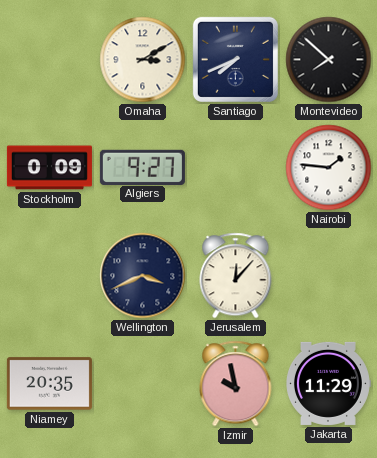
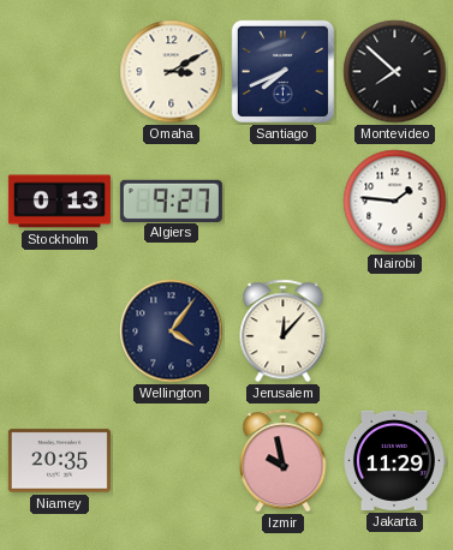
Stockholm: 0:09 -> 0:13 (59, 202)
Wellington: 3:41 -> 4:06 (172, 331)
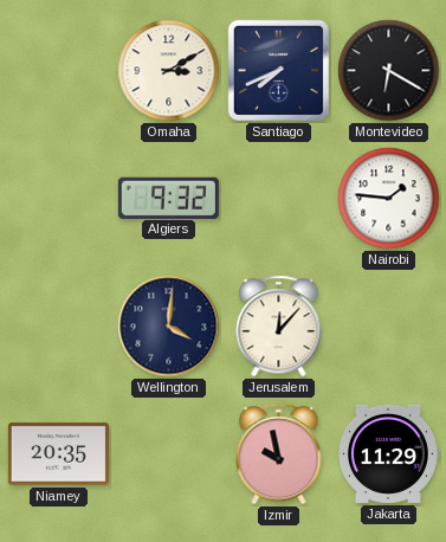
Montevideo: 7:52 -> 6:20 (389, 71)
Stockholm: 0:13 -> none (59, 202)
Algiers: 9:27 -> 9:32 (168, 198)
Wellington: 4:06 -> 4:01 (169, 327)
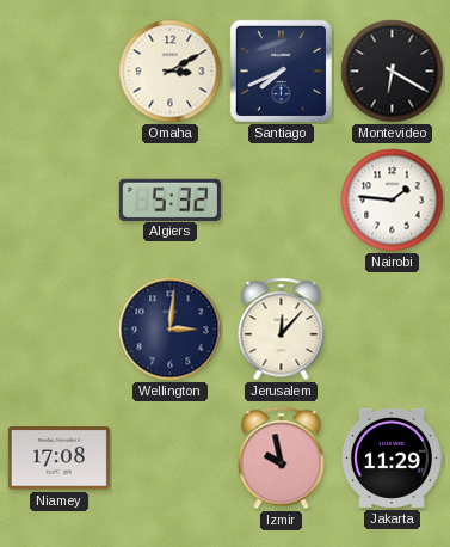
Algiers: 9:32 -> 5:32 (169, 199)
Wellington: 4:01 -> 3:01 (171, 330)
Niamey: 20:35 -> 17:08 (58, 459)
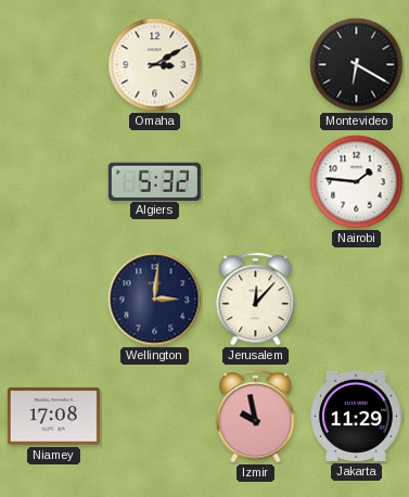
Santiago: 7:41 -> none (281, 70)
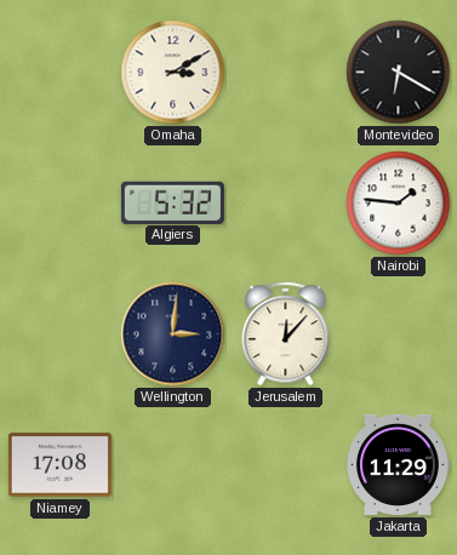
Izmir: 9:58 -> none (256, 417)
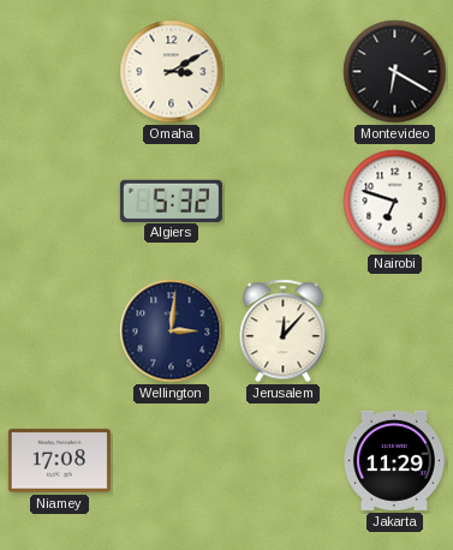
Nairobi: 1:46 -> 6:48 (395, 202)
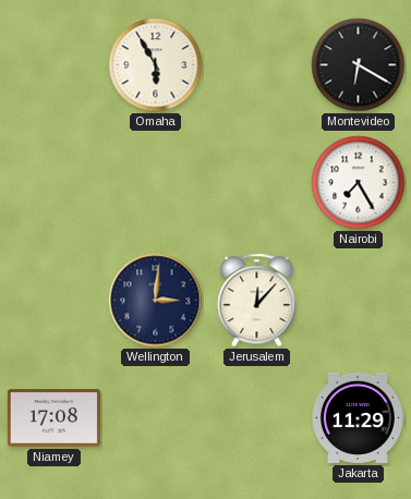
Omaha: 3:10 -> 5:55 (156, 65)
Algiers: 5:32 -> none (171, 201)
Nairobi: 6:48 -> 7:25 (359, 183)
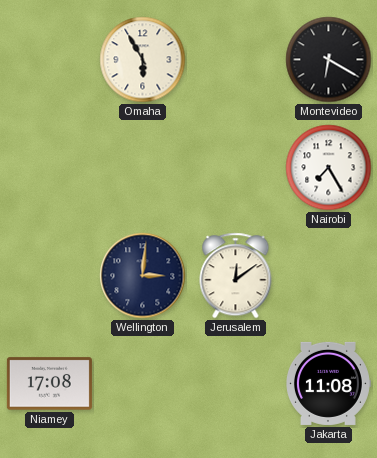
Jerusalem: 12:07 -> 12:09 (236, 276)
Jakarta: 11:29 -> 11:08 (329, 383)
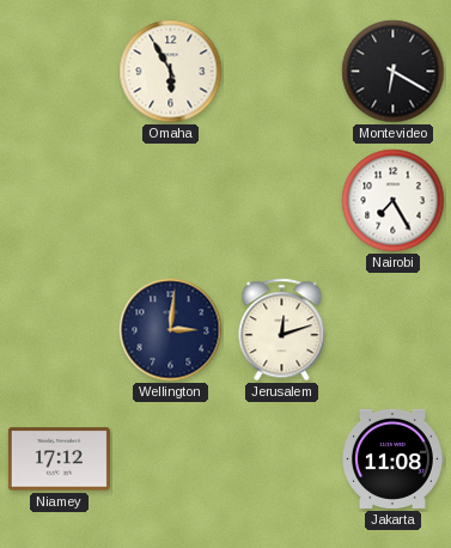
Jerusalem: 12:09 -> 12:12 (282, 330)
Niamey: 17:08 -> 17:12 (59, 459)
